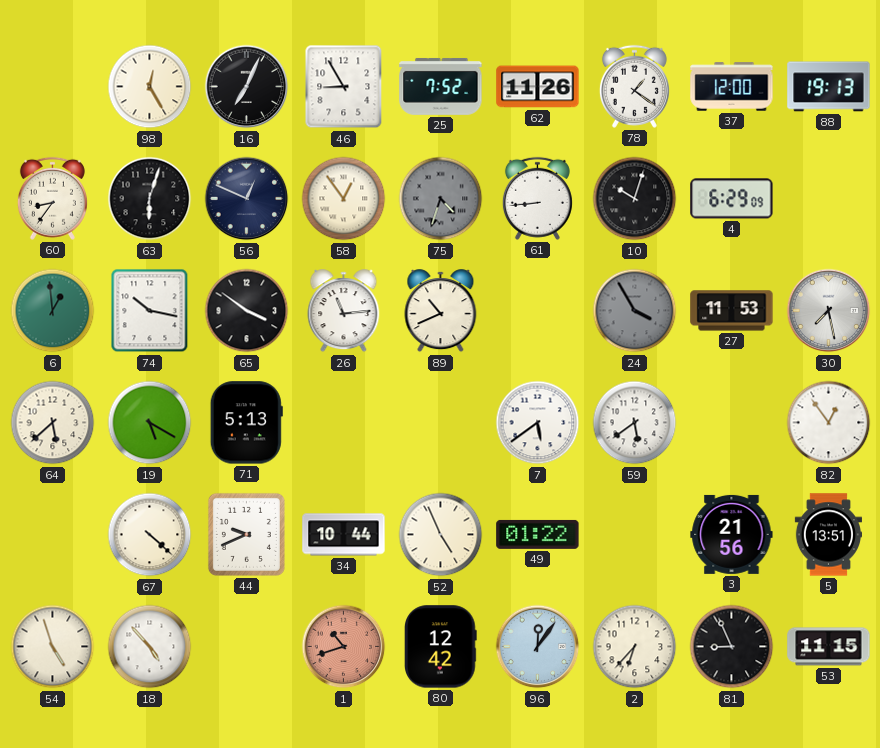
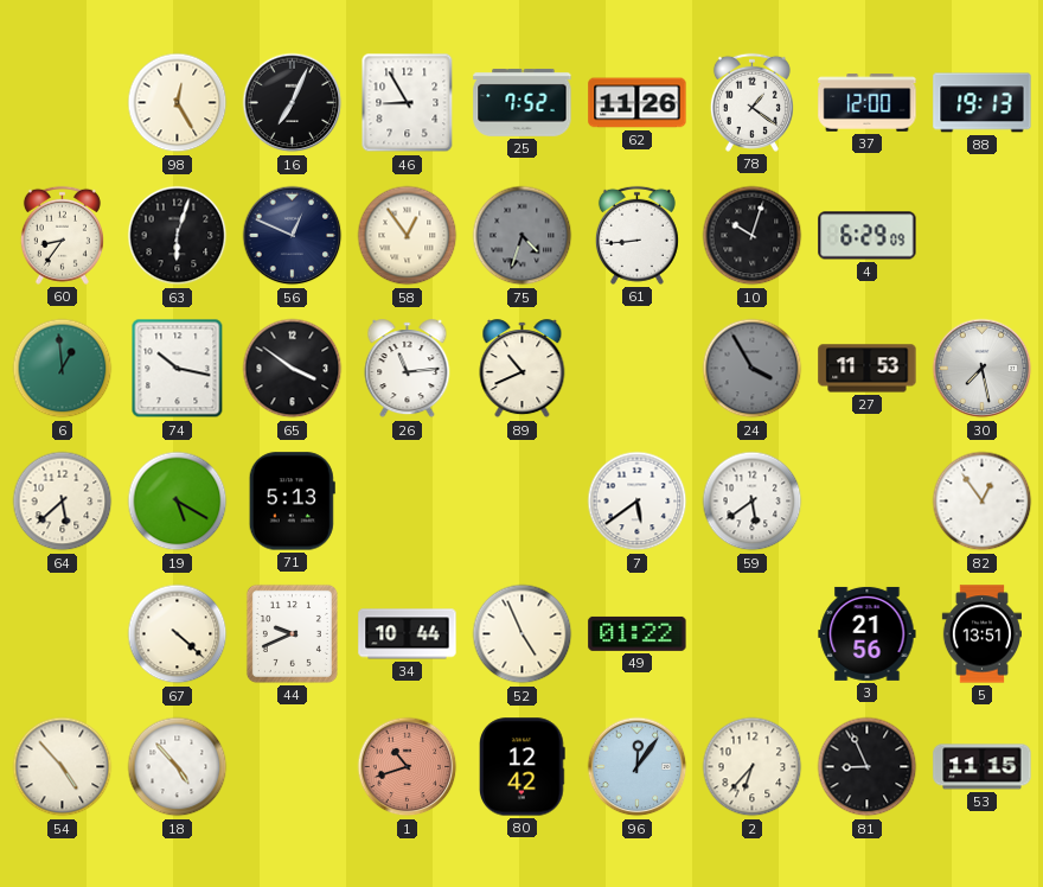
54: 4:57 -> 4:53 (63, 767)
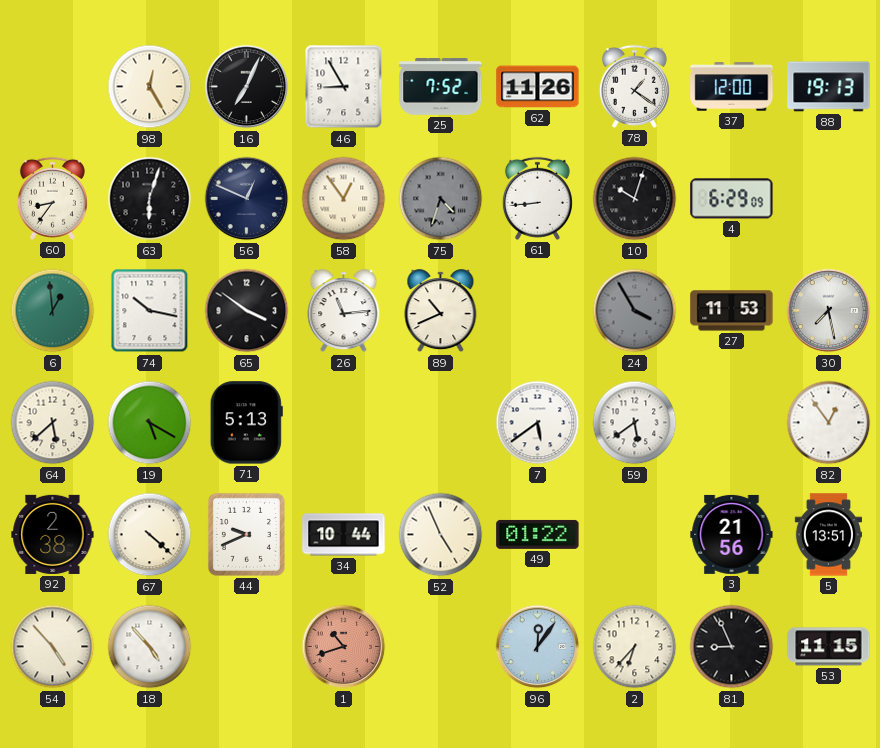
92: none -> 2:38 (53, 534)
80: 12:42 -> none (523, 767)
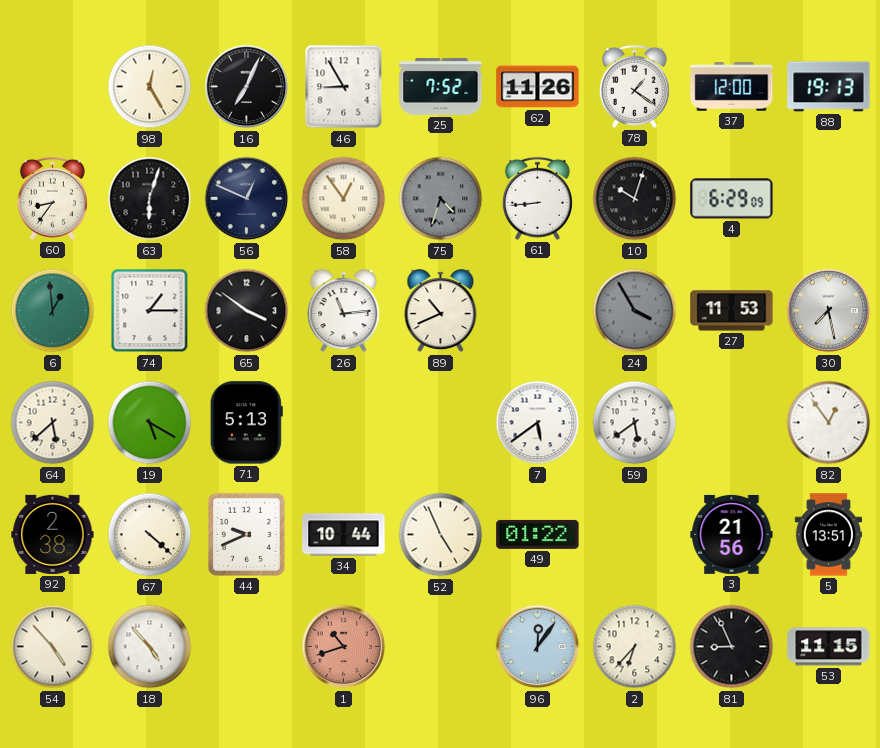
74: 10:17 -> 1:15 (150, 311)
